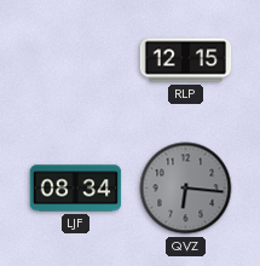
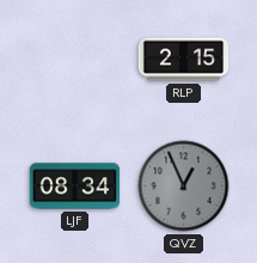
RLP: 12:15 -> 2:15 (184, 60)
QVZ: 6:16 -> 12:56 (184, 186)
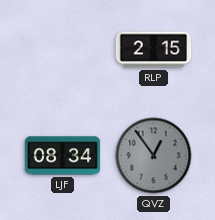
QVZ: 12:56 -> 12:54 (154, 156)
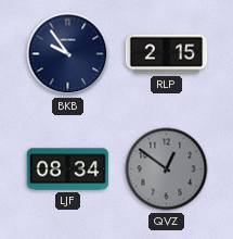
BKB: none -> 9:54 (68, 54)
QVZ: 12:54 -> 12:51 (167, 169)
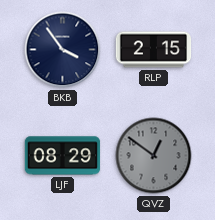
BKB: 9:54 -> 3:54 (63, 50)
LJF: 08:34 -> 08:29 (63, 156)
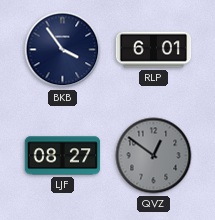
RLP: 2:15 -> 6:01 (154, 50)
LJF: 08:29 -> 08:27 (63, 156)
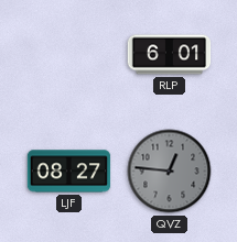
BKB: 3:54 -> none (63, 50)
QVZ: 12:51 -> 12:46 (170, 172)
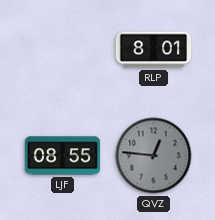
RLP: 6:01 -> 8:01 (154, 50)
LJF: 08:27 -> 08:55 (63, 156)
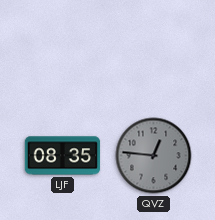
RLP: 8:01 -> none (154, 50)
LJF: 08:55 -> 08:35 (63, 156)
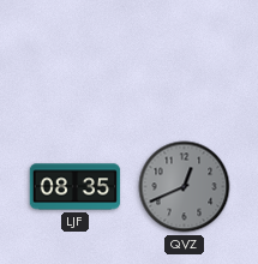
QVZ: 12:46 -> 12:41 (185, 187)
